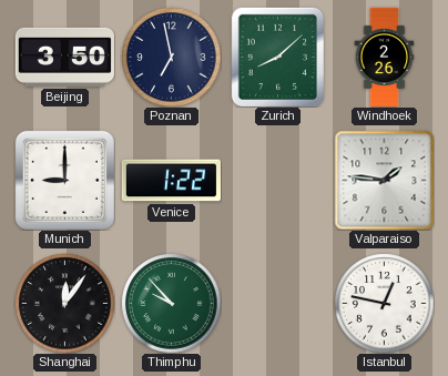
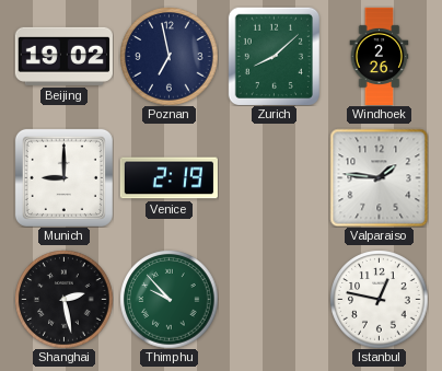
Beijing: 3:50 -> 19:02 (63, 56)
Venice: 1:22 -> 2:19 (168, 178)
Shanghai: 12:06 -> 2:28 (63, 299)
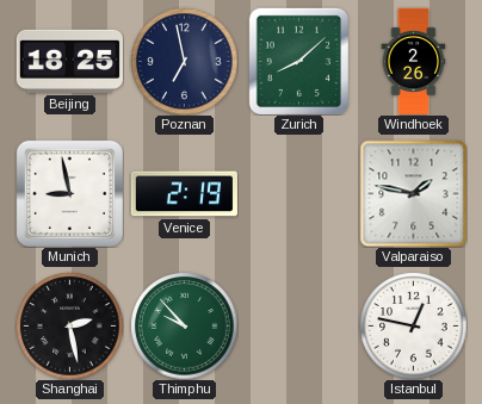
Beijing: 19:02 -> 18:25 (69, 61)
Munich: 9:00 -> 8:58 (69, 193)
Valparaiso: 1:46 -> 1:47 (413, 193)
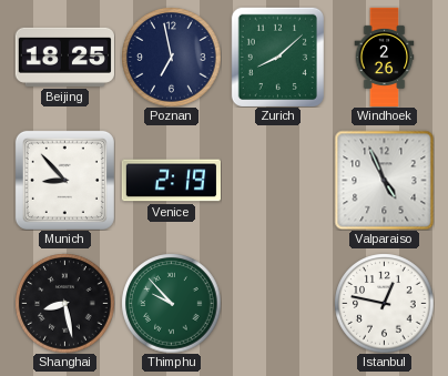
Munich: 8:58 -> 8:53 (64, 180)
Valparaiso: 1:47 -> 4:56 (384, 180)
Shanghai: 2:28 -> 8:28 (64, 303)
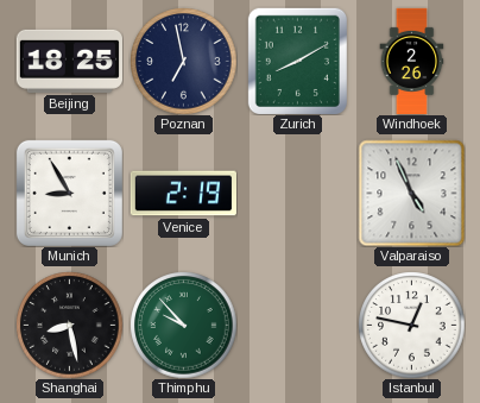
Zurich: 8:08 -> 8:10 (297, 61)
Munich: 8:53 -> 8:55 (69, 193)
